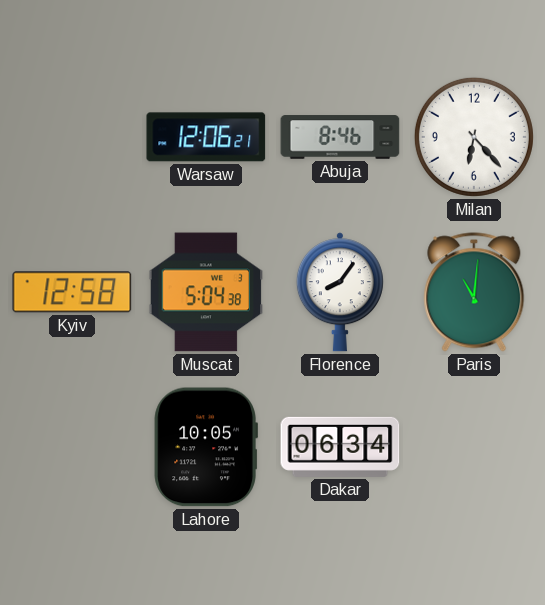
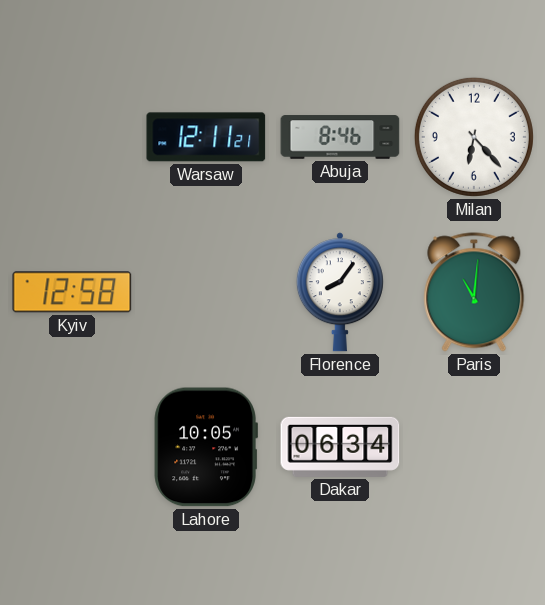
Warsaw: 12:06 -> 12:11 (206, 137)
Muscat: 5:04 -> none (206, 292)
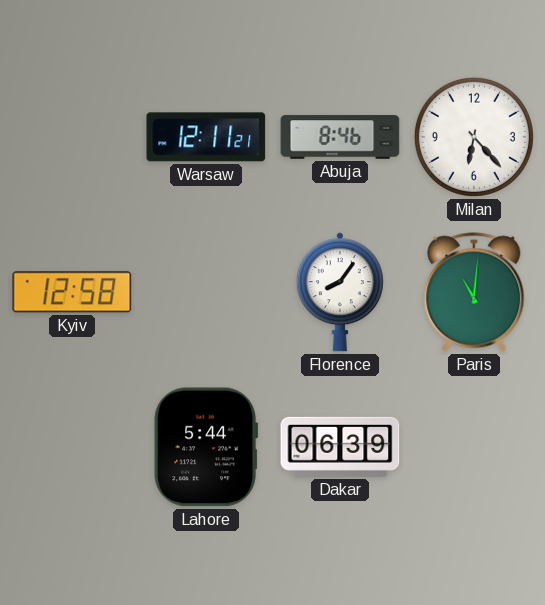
Lahore: 10:05 -> 5:44 (206, 447)
Dakar: 06:34 -> 06:39 (340, 447)
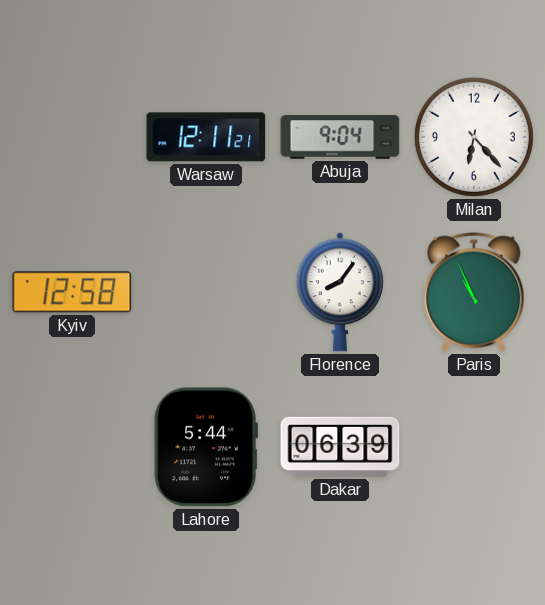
Abuja: 8:46 -> 9:04 (340, 137)
Paris: 11:01 -> 10:56 (474, 292)
